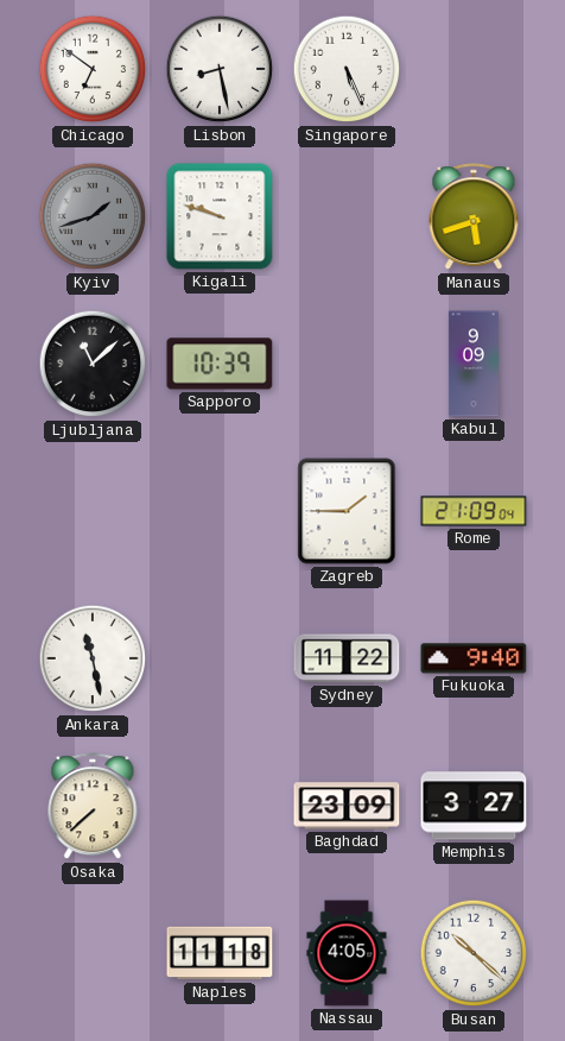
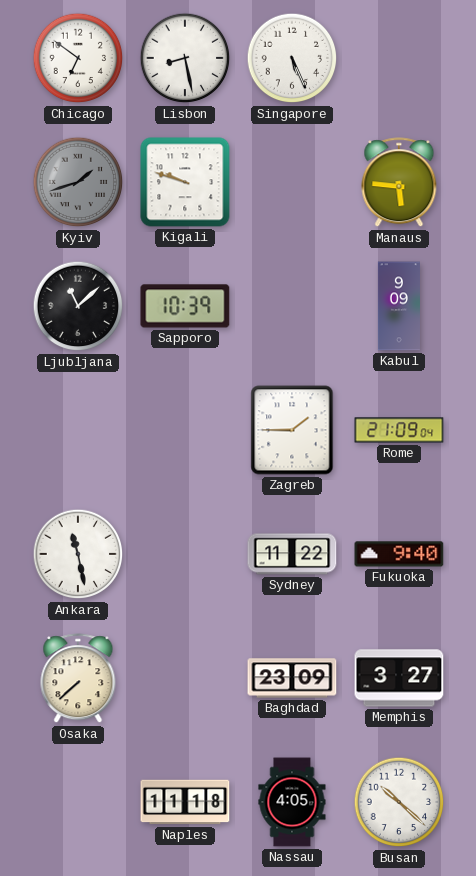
Manaus: 5:42 -> 5:46 (399, 183)
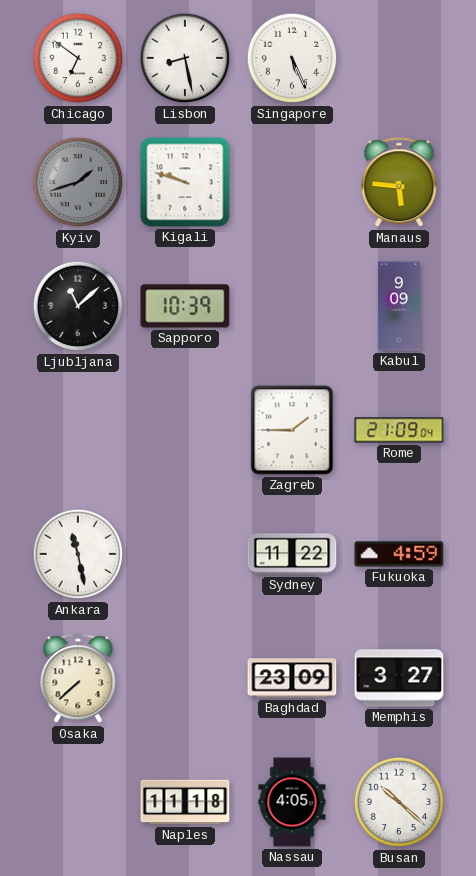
Fukuoka: 9:40 -> 4:59 (399, 554)
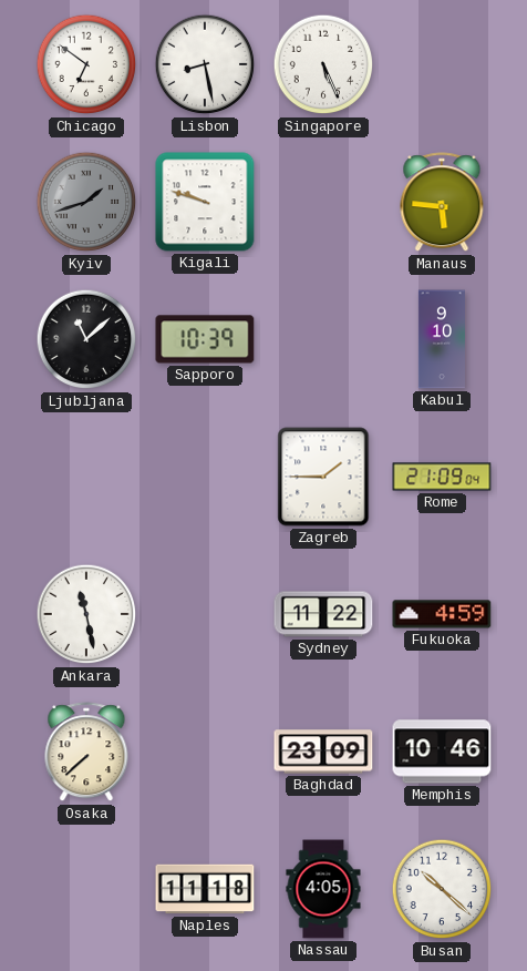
Kabul: 9:09 -> 9:10 (442, 339)
Memphis: 3:27 -> 10:46 (442, 752)
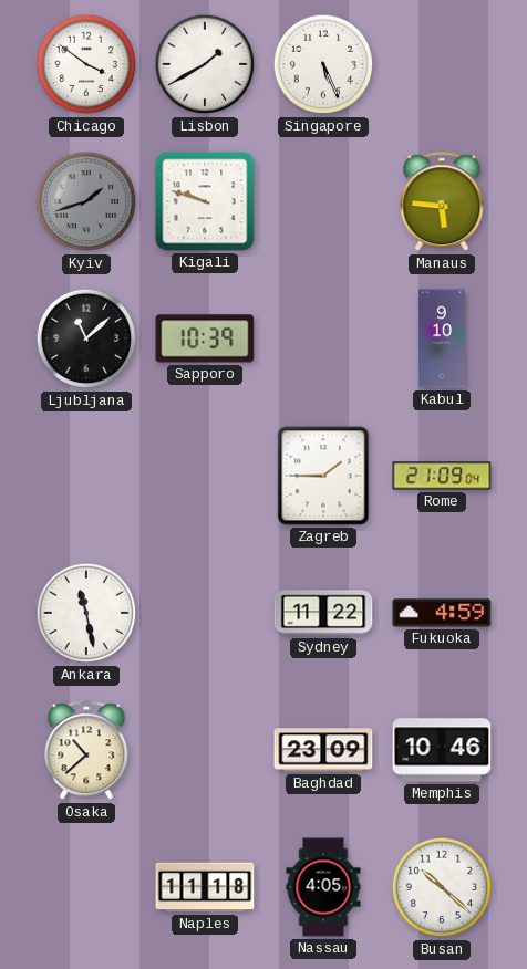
Chicago: 6:51 -> 3:51 (86, 64)
Lisbon: 8:28 -> 1:40 (205, 64)
Osaka: 7:38 -> 10:38 (86, 751)
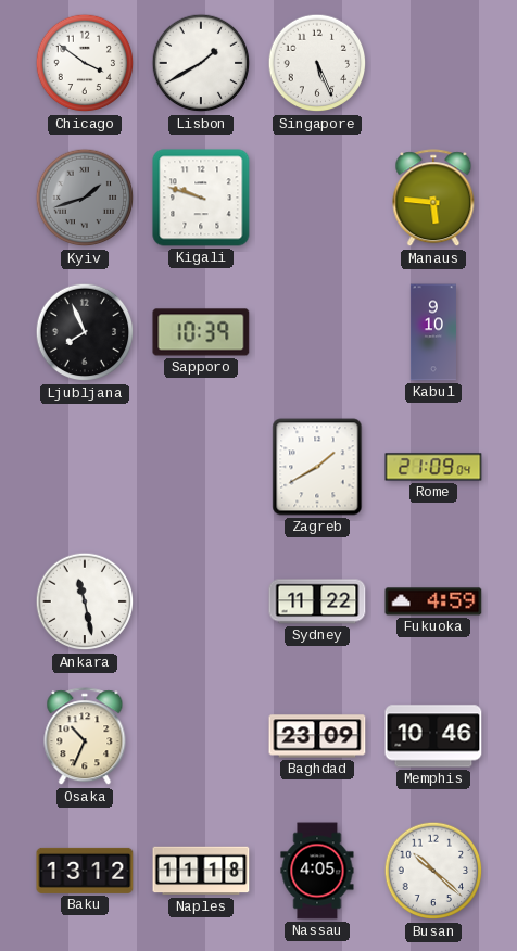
Ljubljana: 11:08 -> 7:56 (85, 332)
Zagreb: 1:45 -> 1:40 (317, 467)
Osaka: 10:38 -> 10:34 (85, 737)
Baku: none -> 13:12 (85, 871)
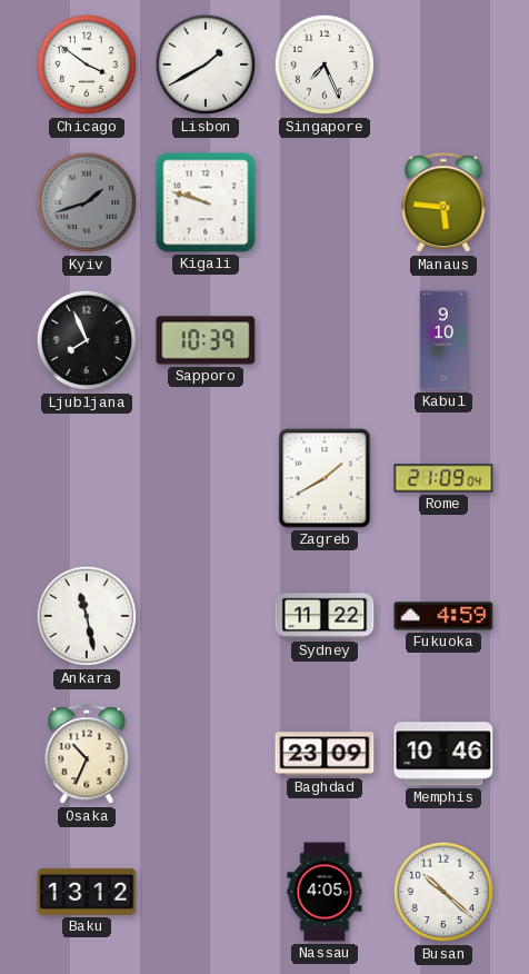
Singapore: 5:26 -> 7:26 (325, 64)
Naples: 11:18 -> none (201, 871)
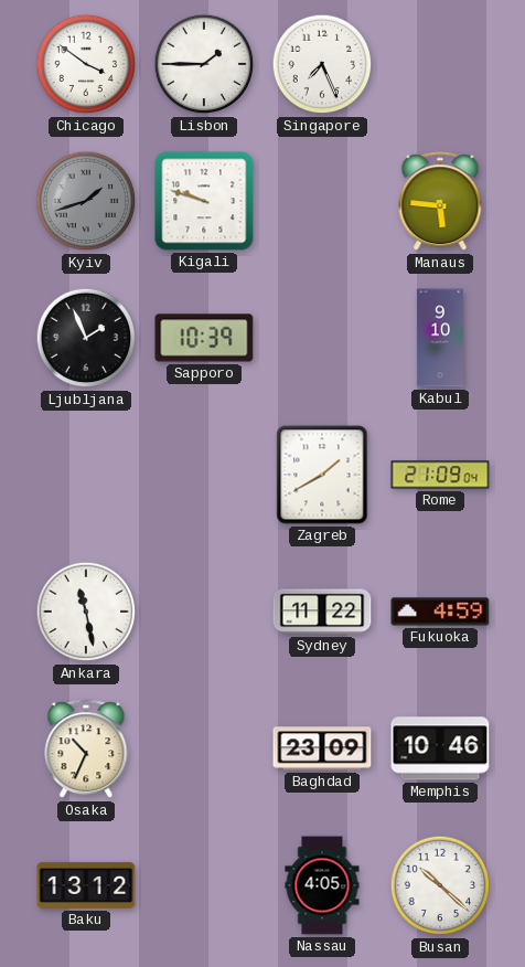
Lisbon: 1:40 -> 1:45 (204, 64)
Ljubljana: 7:56 -> 1:56 (86, 338)
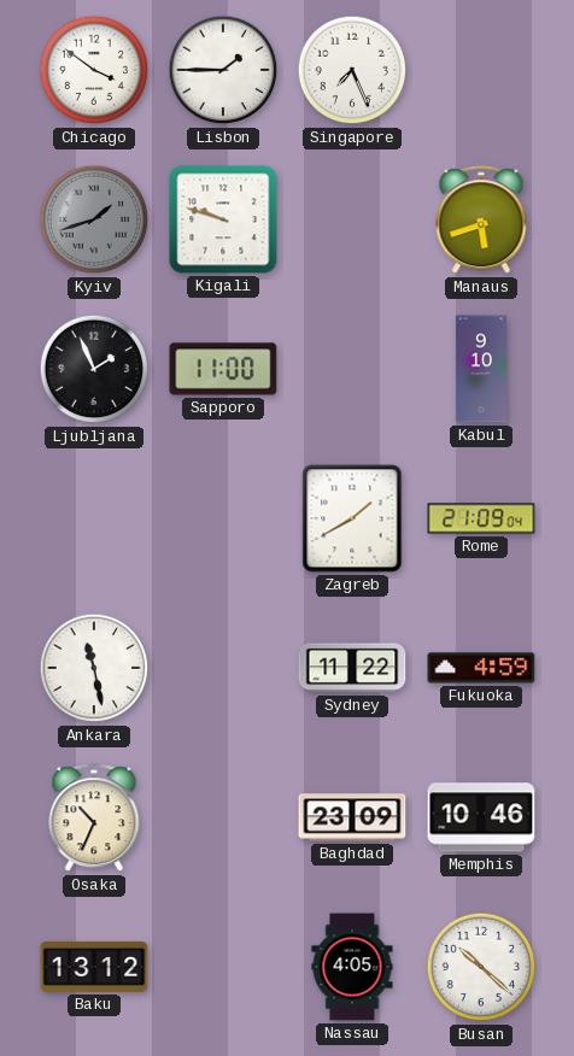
Manaus: 5:46 -> 5:42 (481, 221)
Sapporo: 10:39 -> 11:00 (223, 369)
